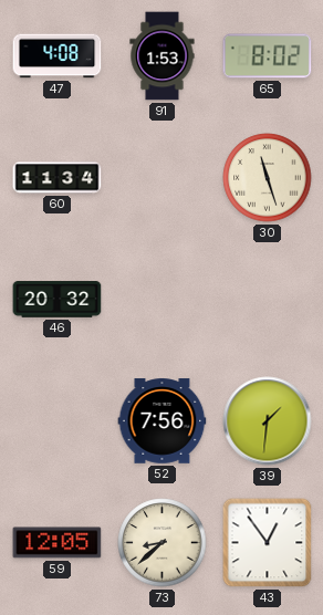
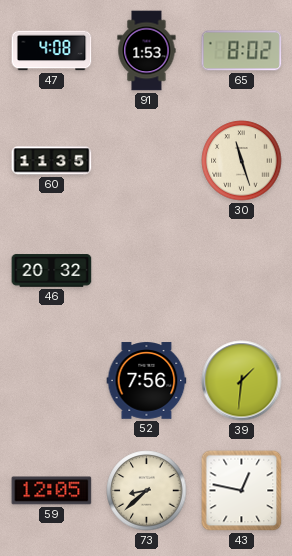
60: 11:34 -> 11:35 (52, 161)
43: 12:54 -> 12:47 (242, 491)
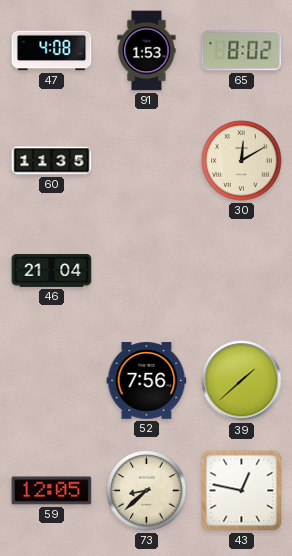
30: 11:27 -> 12:10 (242, 161)
46: 20:32 -> 21:04 (52, 271)
39: 1:31 -> 1:38 (242, 381)
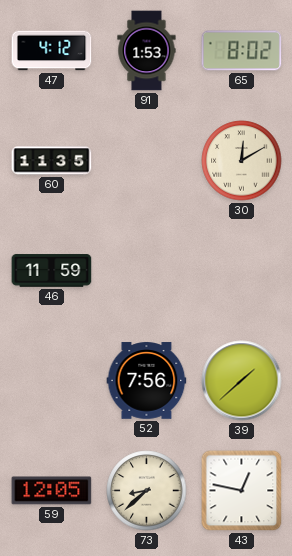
47: 4:08 -> 4:12 (52, 51)
46: 21:04 -> 11:59 (52, 271)
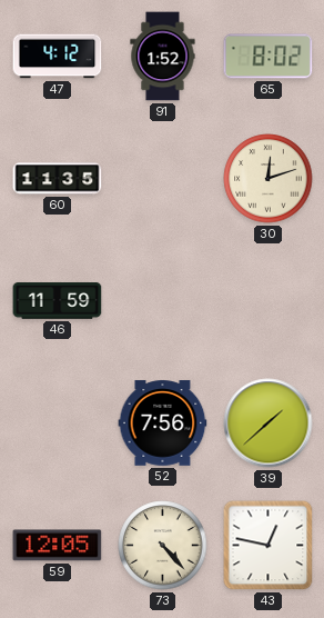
91: 1:53 -> 1:52 (163, 57)
30: 12:10 -> 12:12 (269, 179)
73: 8:38 -> 4:23 (163, 546)
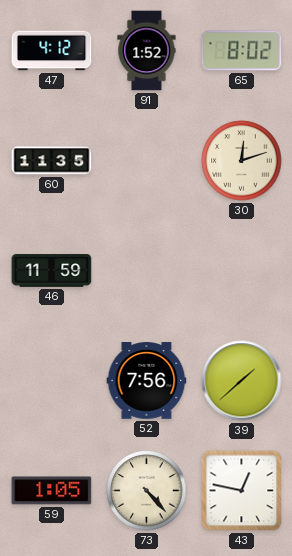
59: 12:05 -> 1:05 (52, 491)
